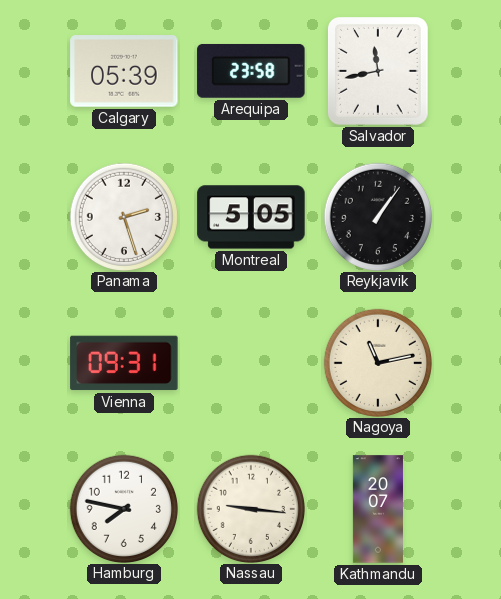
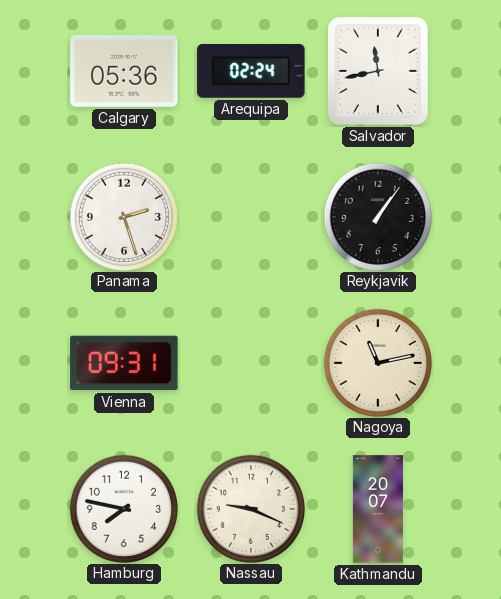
Calgary: 05:39 -> 05:36 (124, 71)
Arequipa: 23:58 -> 02:24 (251, 71)
Montreal: 5:05 -> none (251, 217)
Nassau: 9:16 -> 9:19 (250, 508)
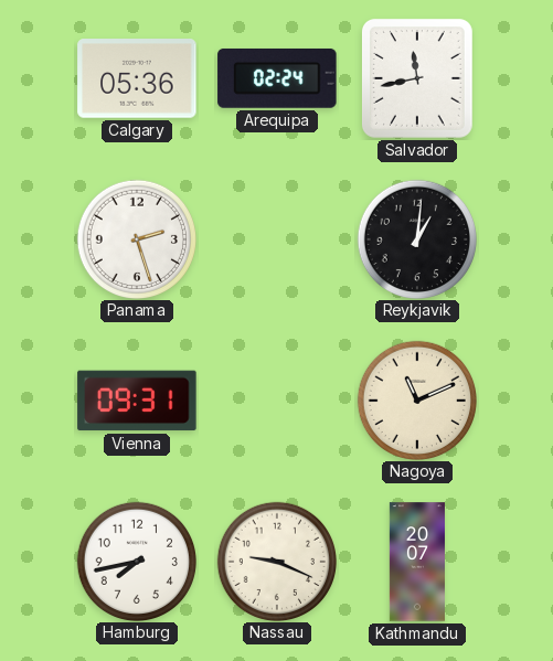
Reykjavik: 1:06 -> 1:01 (416, 238)
Nagoya: 11:13 -> 11:11 (416, 399)
Hamburg: 7:47 -> 7:43 (136, 561)
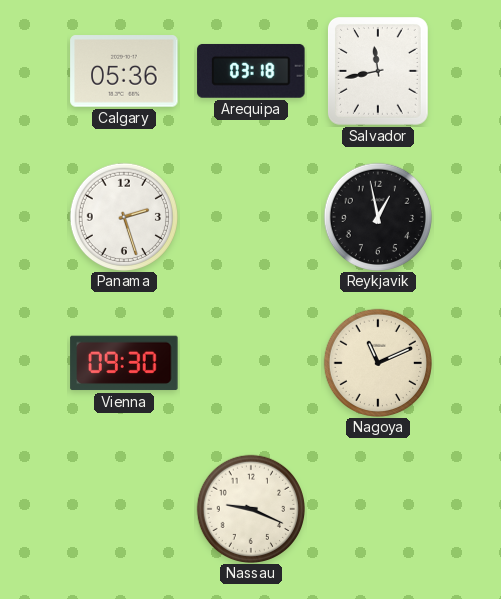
Arequipa: 02:24 -> 03:18 (251, 71)
Reykjavik: 1:01 -> 12:58 (377, 216)
Vienna: 09:31 -> 09:30 (124, 363)
Hamburg: 7:43 -> none (136, 561)
Kathmandu: 20:07 -> none (417, 562)
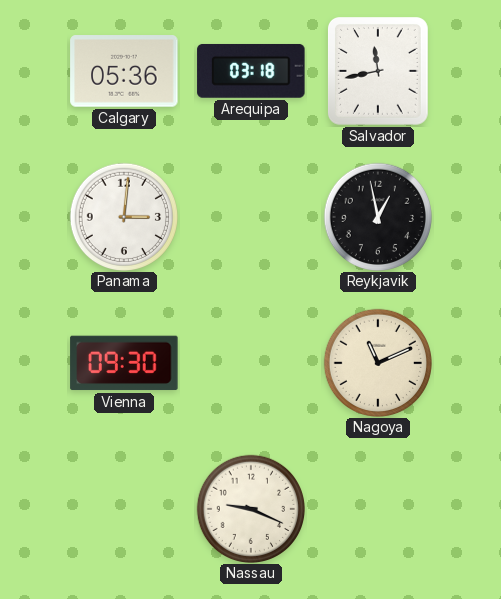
Panama: 2:27 -> 3:01 (123, 216)
